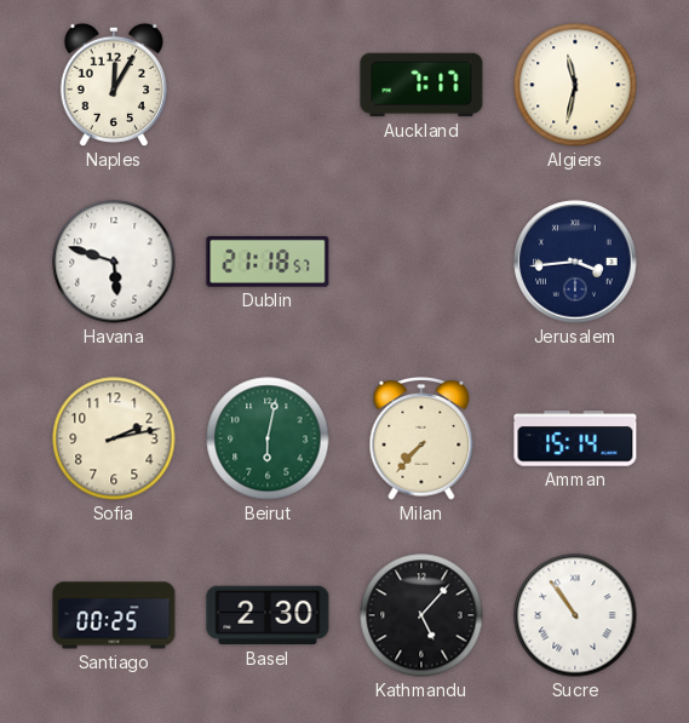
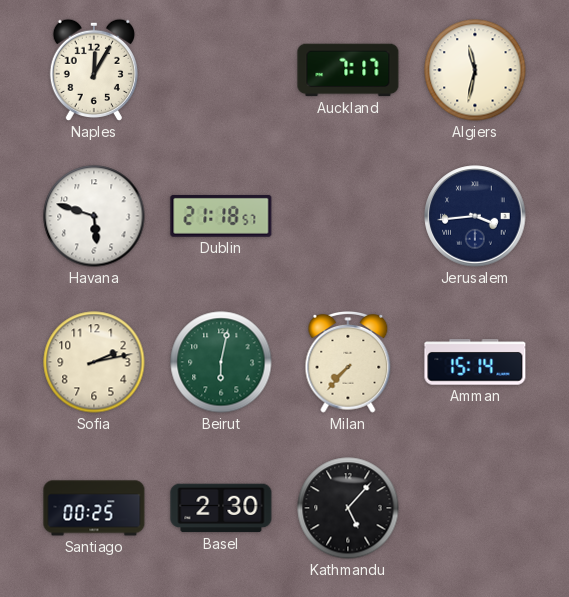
Sucre: 10:54 -> none (575, 615)
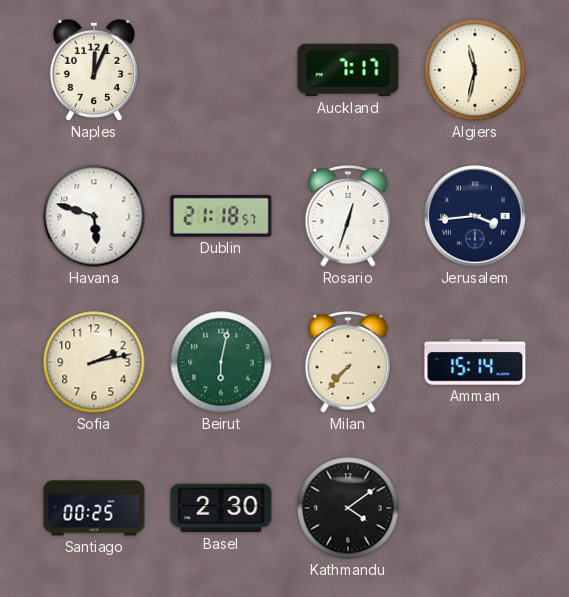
Naples: 12:05 -> 12:04 (94, 70)
Rosario: none -> 12:33 (348, 217)
Kathmandu: 5:07 -> 4:09 (348, 508)
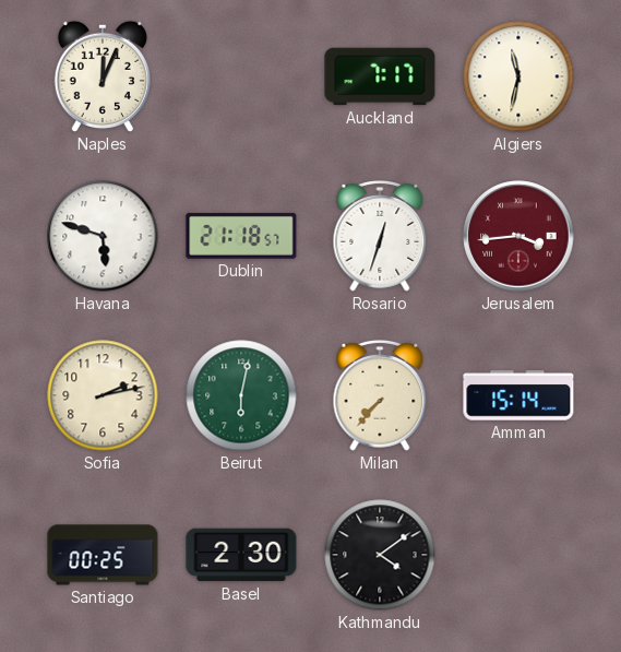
Jerusalem dial: navy -> burgundy (518, 236)
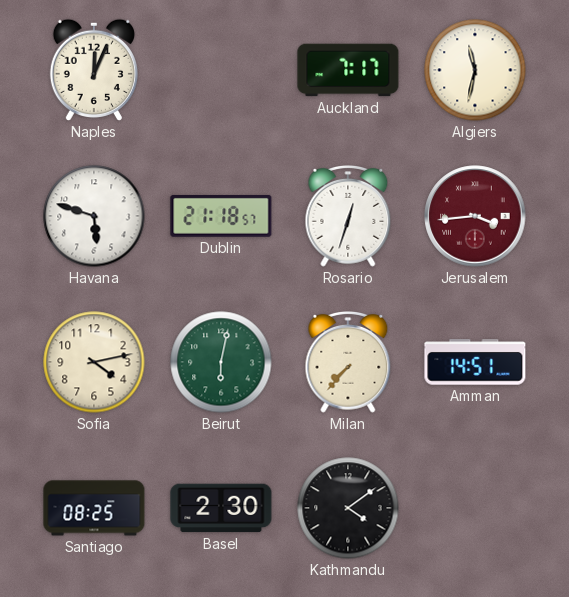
Sofia: 2:13 -> 4:13 (94, 362)
Amman: 15:14 -> 14:51 (475, 362)
Santiago: 00:25 -> 08:25 (94, 508)
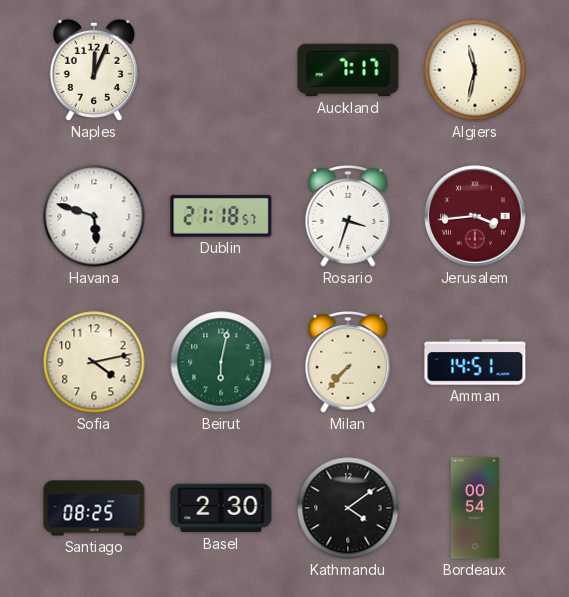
Rosario: 12:33 -> 3:33 (348, 217)
Bordeaux: none -> 00:54 (475, 508)
